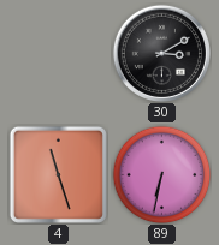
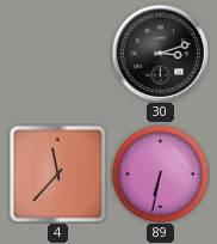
30: 3:10 -> 3:12 (160, 53)
4: 11:27 -> 11:37 (57, 173)
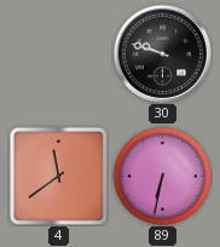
30: 3:12 -> 9:48 (162, 53)
4: 11:37 -> 11:39 (58, 176)
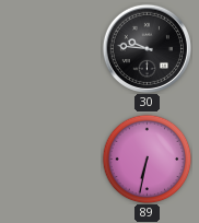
30: 9:48 -> 9:46 (147, 48)
4: 11:39 -> none (58, 176)
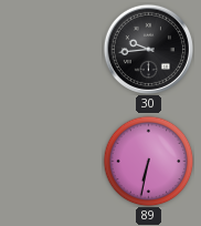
30: 9:46 -> 9:44 (148, 49)
